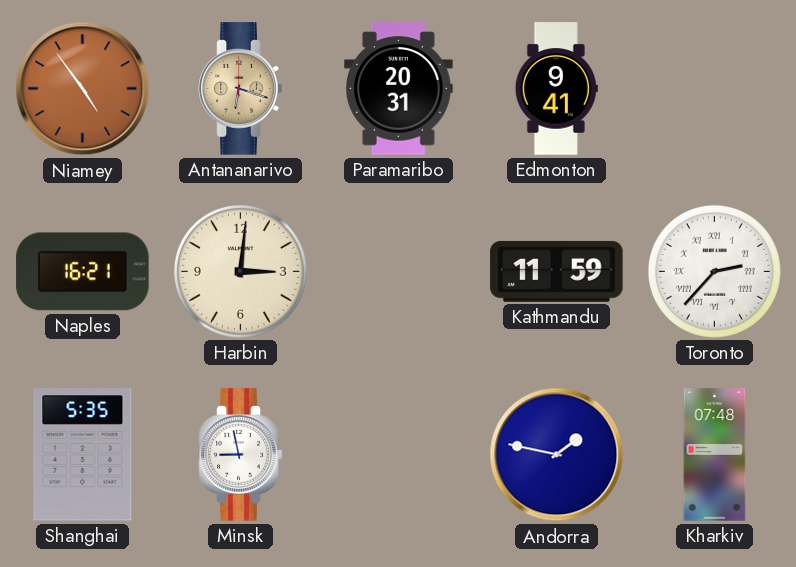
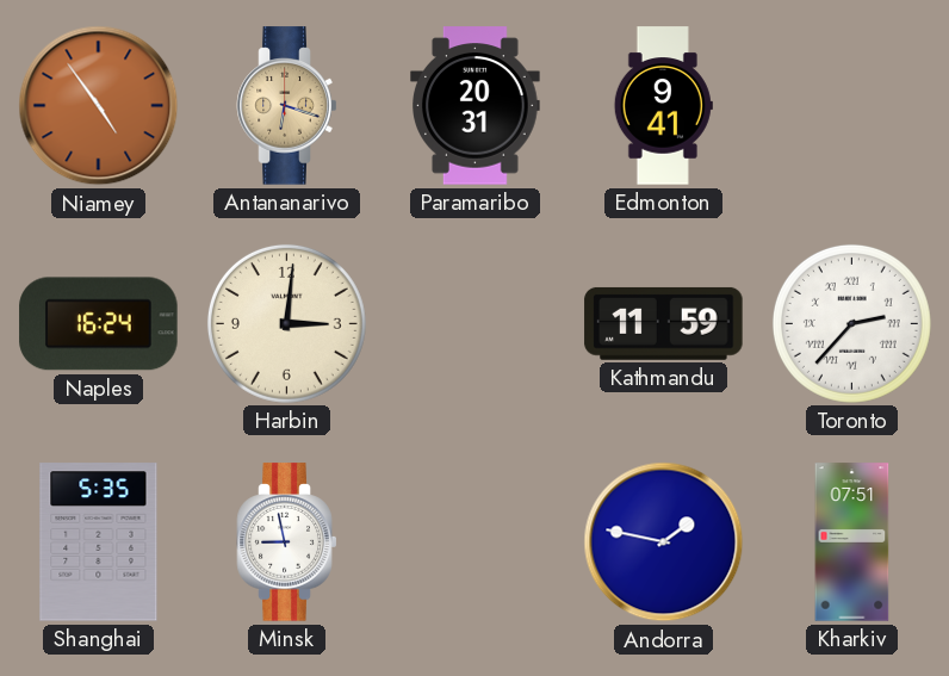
Naples: 16:21 -> 16:24 (99, 324)
Kharkiv: 07:48 -> 07:51 (852, 542)
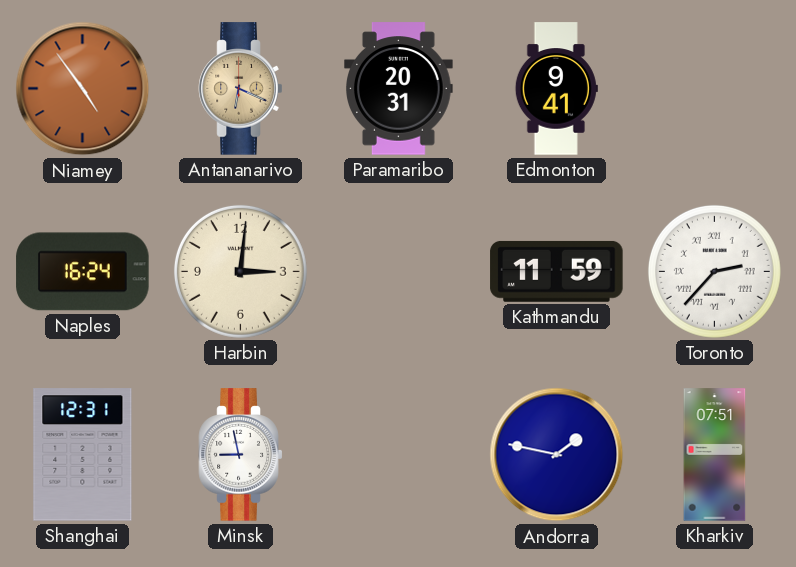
Antananarivo: 6:18 -> 6:19 (241, 89)
Shanghai: 5:35 -> 12:31 (83, 455)
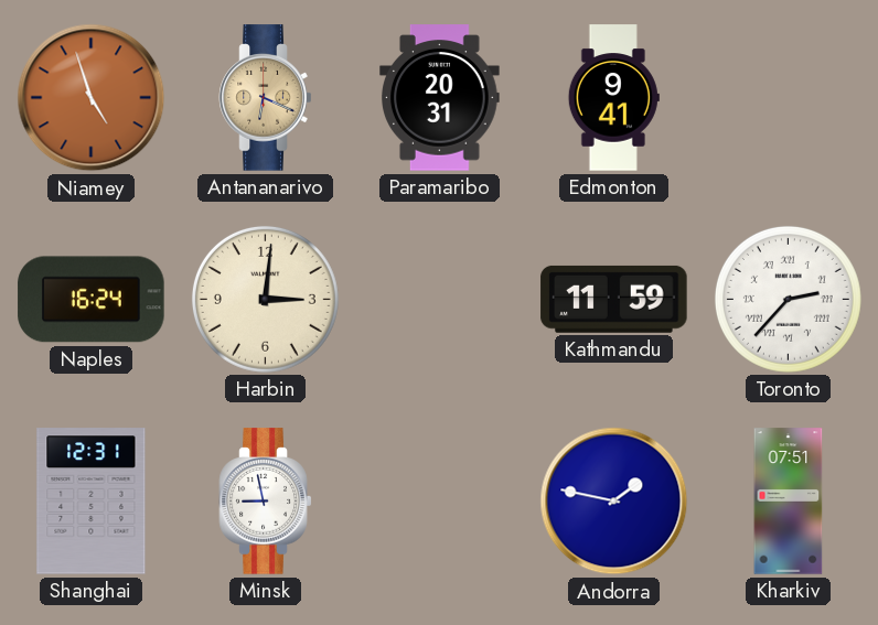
Niamey: 4:54 -> 4:57 (92, 98)
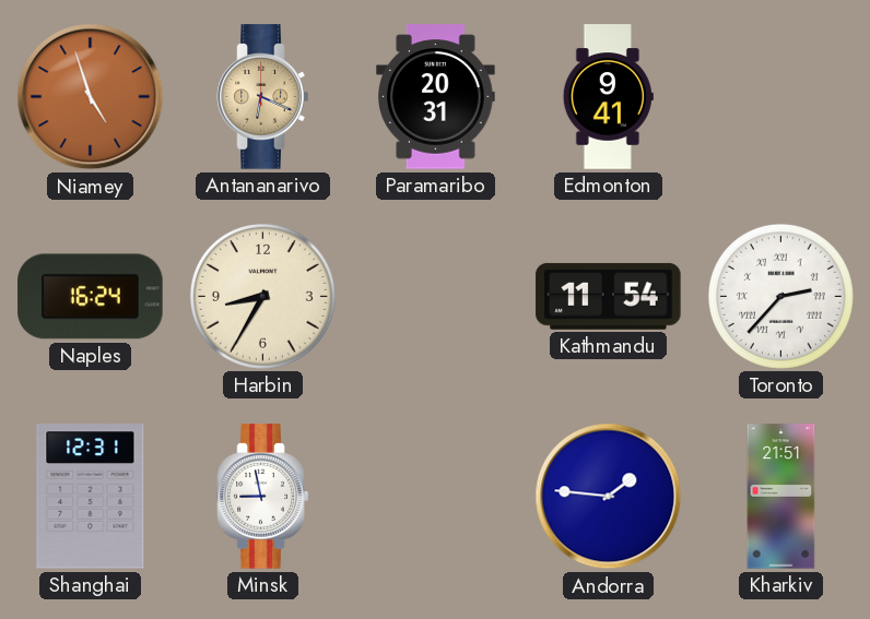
Harbin: 3:01 -> 8:35 (262, 296)
Kathmandu: 11:59 -> 11:54 (609, 296)
Andorra: 1:47 -> 1:46 (609, 497)
Kharkiv: 07:51 -> 21:51 (781, 497)
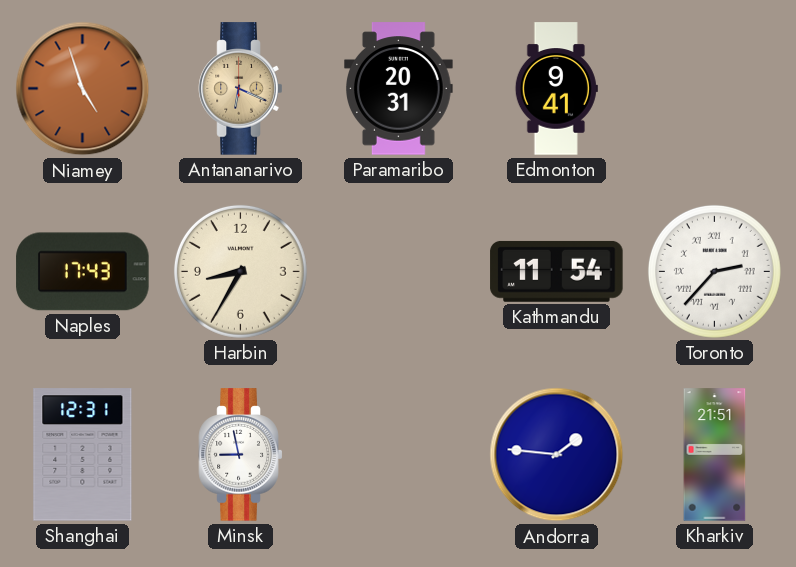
Naples: 16:24 -> 17:43 (83, 272)
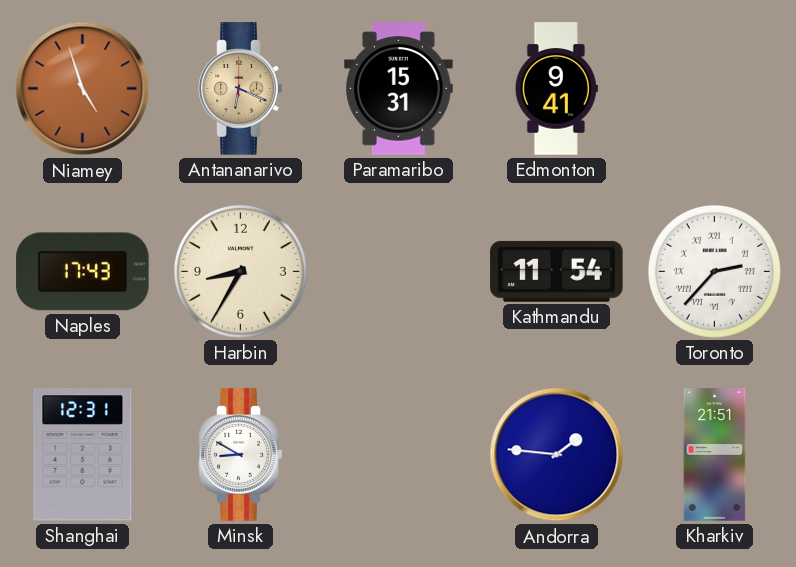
Paramaribo: 20:31 -> 15:31 (399, 89)
Minsk: 8:58 -> 8:50 (241, 455)
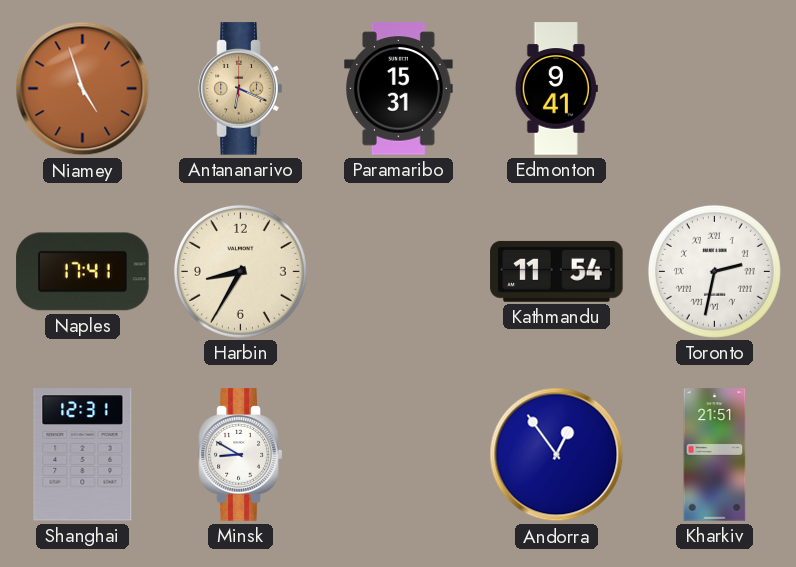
Naples: 17:43 -> 17:41 (83, 272)
Toronto: 2:37 -> 2:32 (714, 271)
Andorra: 1:46 -> 12:54 (557, 455)
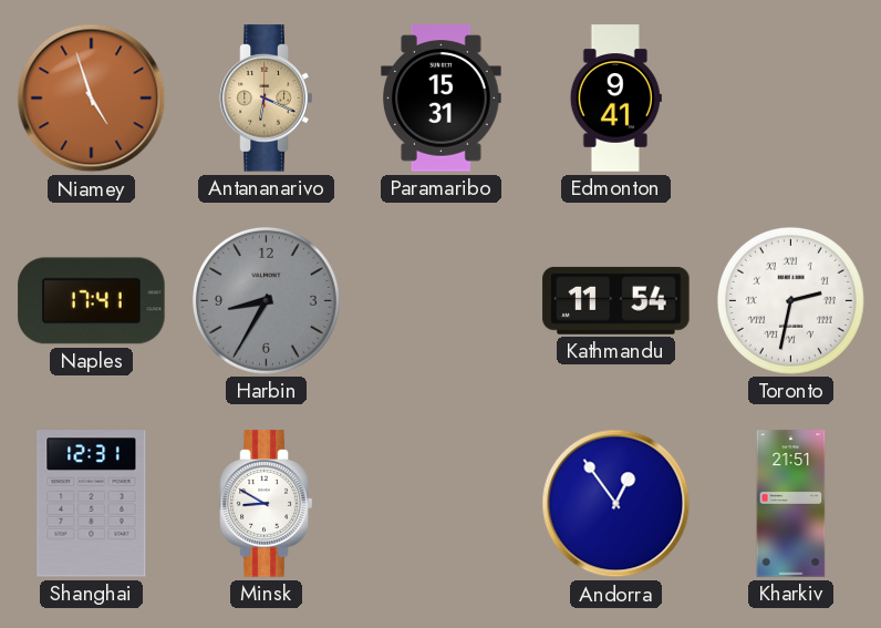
Harbin dial: cream -> grey (266, 300)
